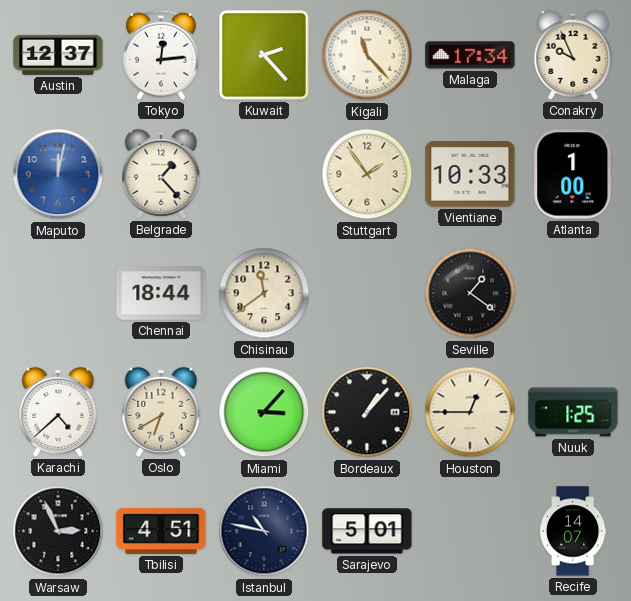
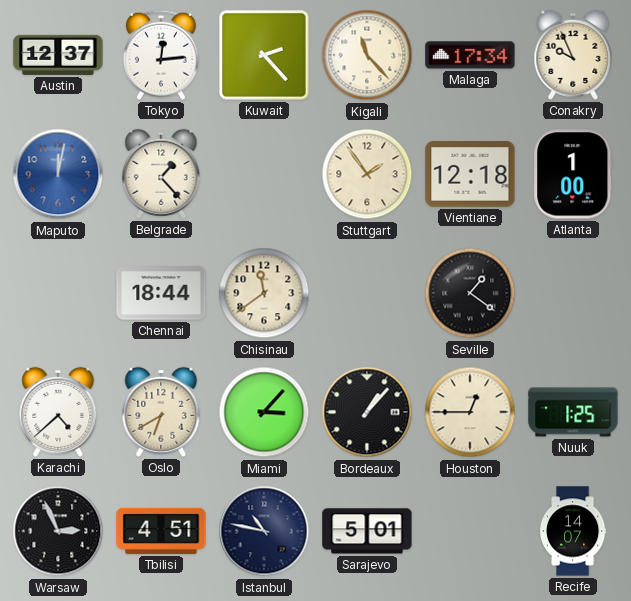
Vientiane: 10:33 -> 12:18 (470, 174)
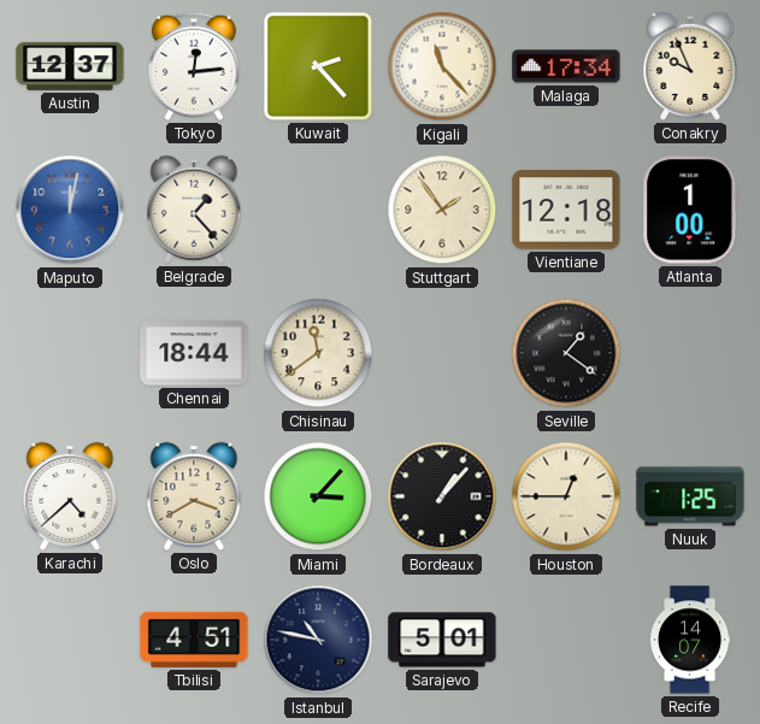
Oslo: 6:40 -> 3:40 (194, 496)
Warsaw: 2:56 -> none (58, 531)
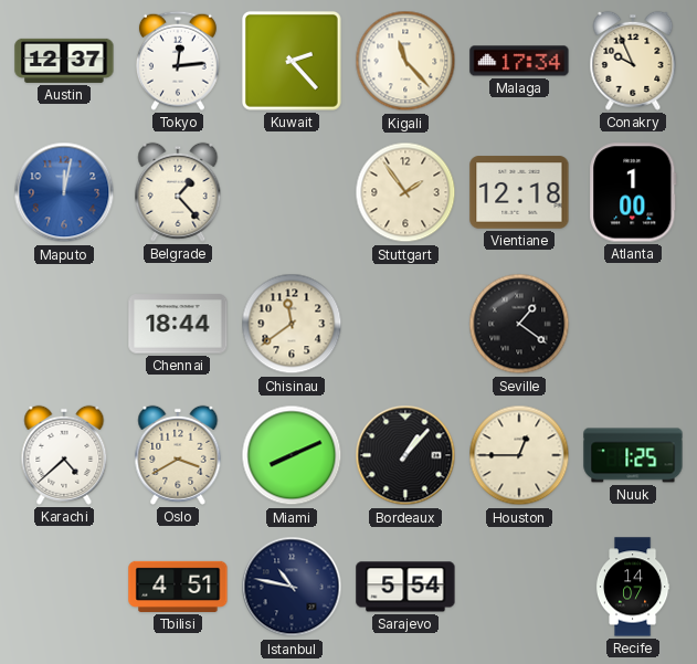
Miami: 3:07 -> 8:11 (292, 455)
Sarajevo: 5:01 -> 5:54 (405, 587)
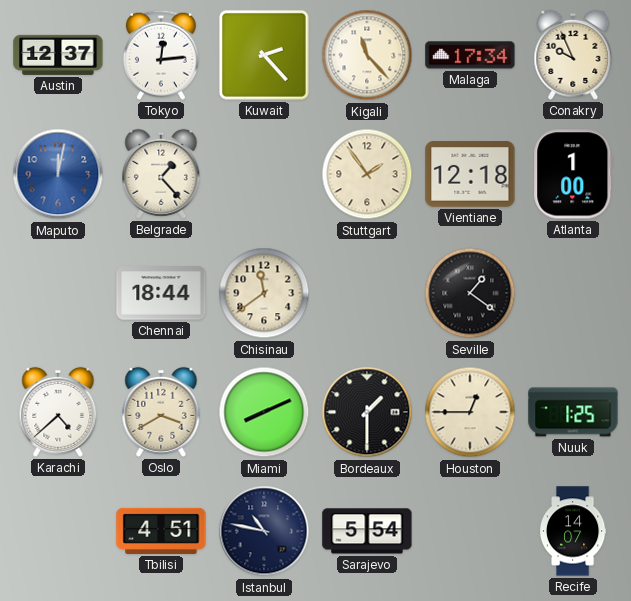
Bordeaux: 1:07 -> 1:30 (367, 412)
